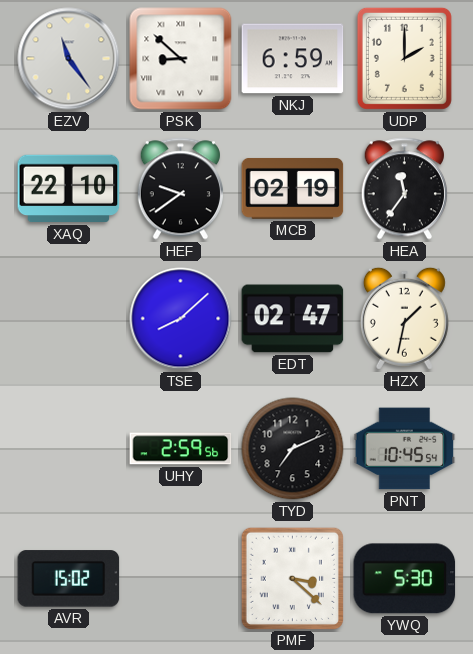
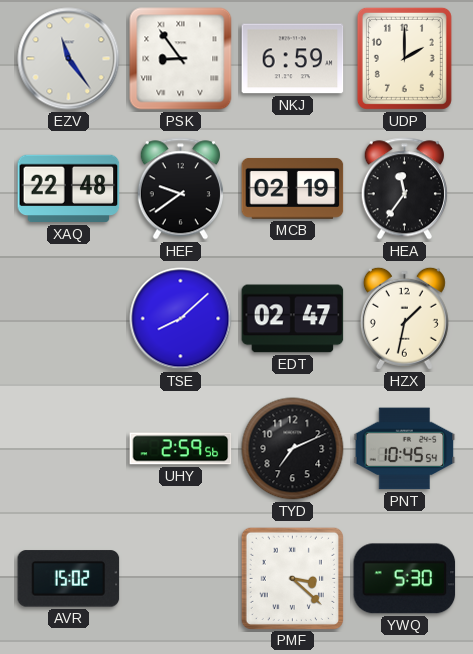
PSK: 8:52 -> 8:54 (181, 59)
XAQ: 22:10 -> 22:48 (69, 189)
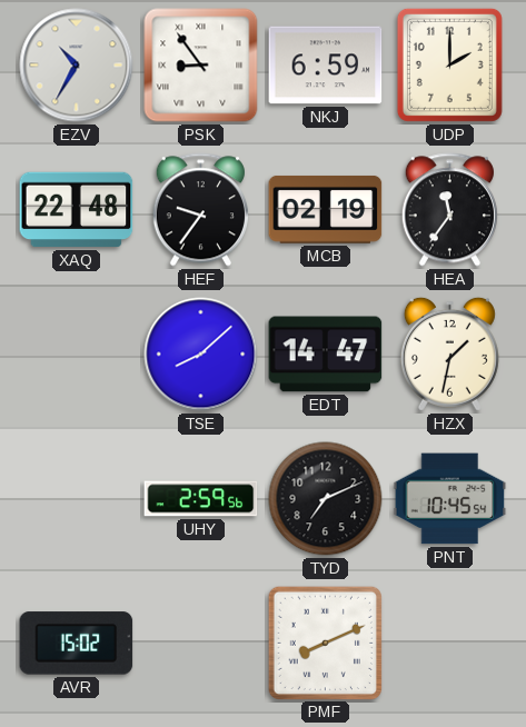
EZV: 11:24 -> 10:35 (77, 66)
HEF: 9:39 -> 9:36 (200, 210)
EDT: 02:47 -> 14:47 (326, 355)
PMF: 3:22 -> 8:11 (325, 643)
YWQ: 5:30 -> none (405, 579)
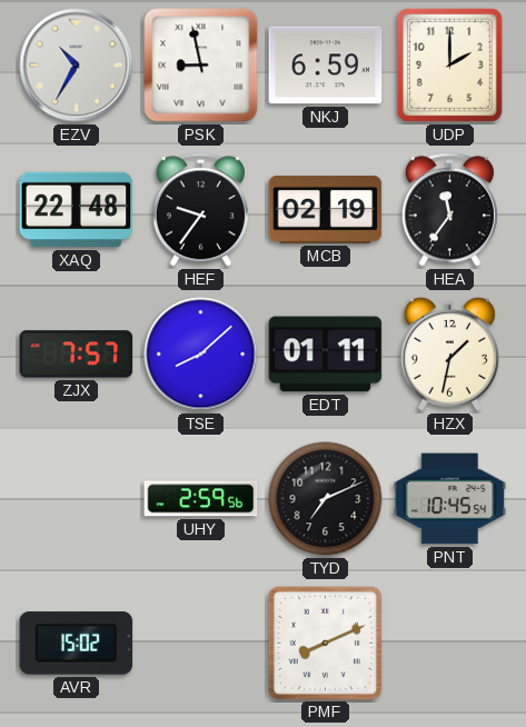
PSK: 8:54 -> 8:58 (201, 66)
ZJX: none -> 7:57 (77, 355)
EDT: 14:47 -> 01:11 (326, 355)
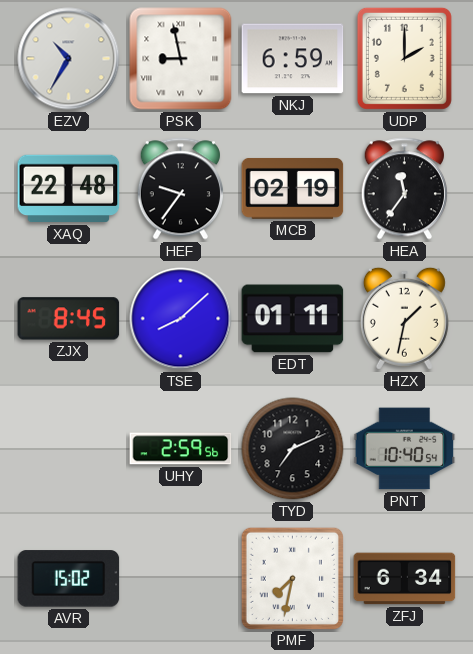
ZJX: 7:57 -> 8:45 (69, 319)
PNT: 10:45 -> 10:40 (405, 449)
PMF: 8:11 -> 7:32 (292, 578)
ZFJ: none -> 6:34 (405, 579)
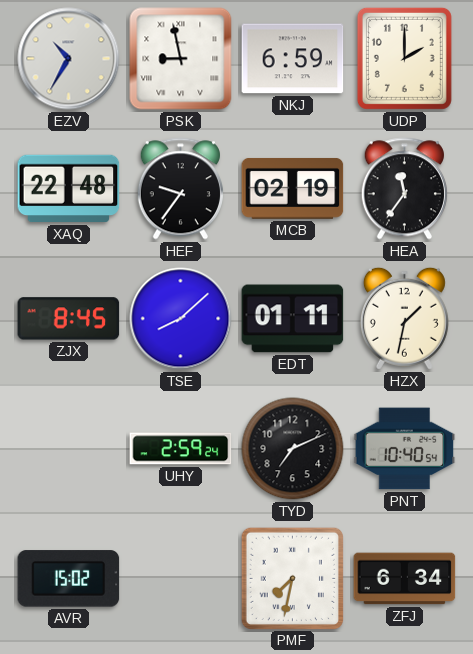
UHY: 2:59:56 -> 2:59:24 (181, 449)
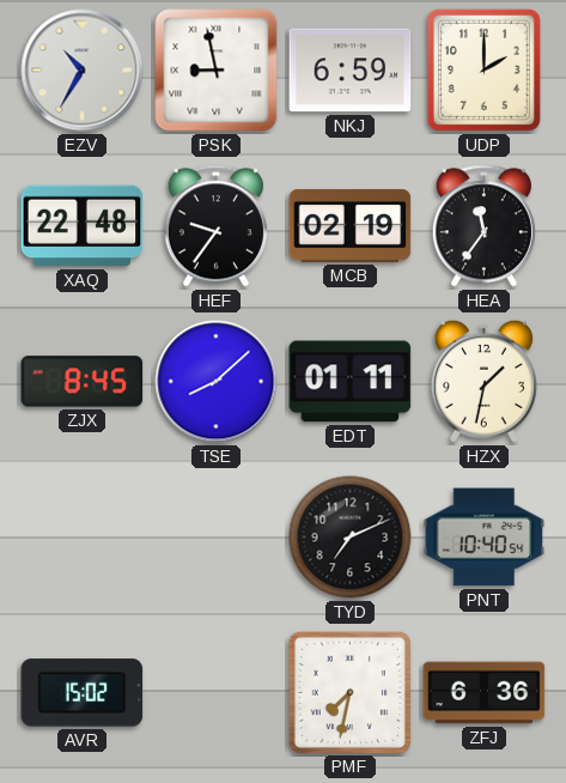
UHY: 2:59 -> none (181, 449)
ZFJ: 6:34 -> 6:36 (485, 693)
